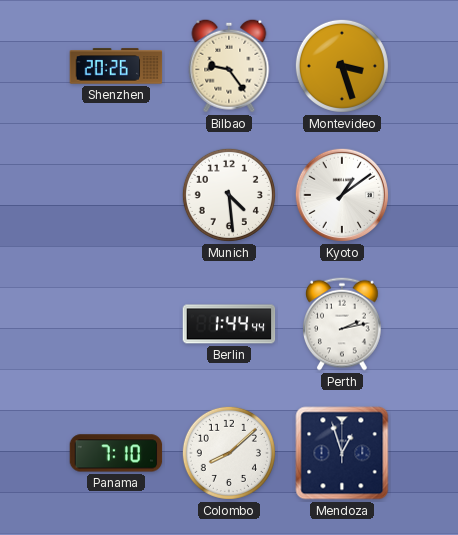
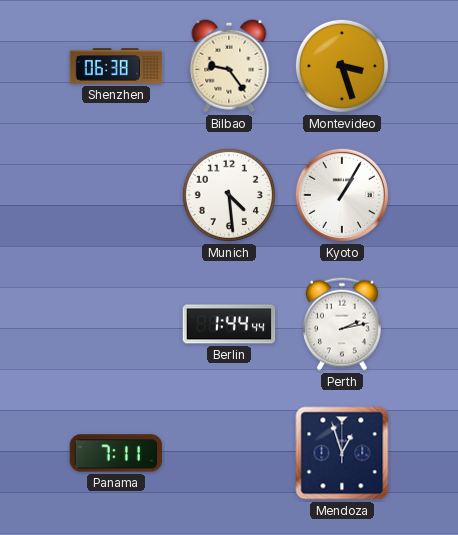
Shenzhen: 20:26 -> 06:38 (116, 66)
Kyoto: 1:09 -> 1:05 (342, 195)
Panama: 7:10 -> 7:11 (116, 453)
Colombo: 8:08 -> none (229, 453)
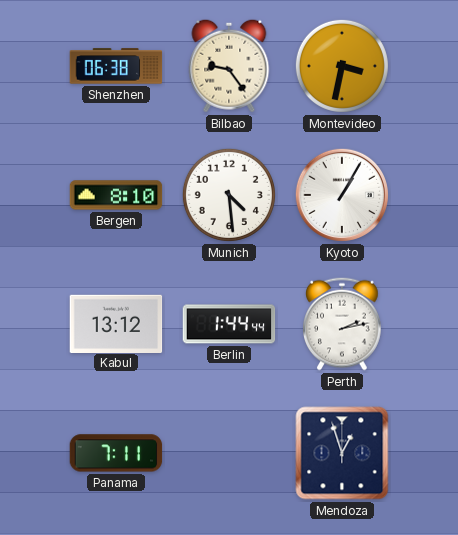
Montevideo: 3:27 -> 3:32 (342, 66)
Bergen: none -> 8:10 (116, 195)
Kabul: none -> 13:12 (116, 323)
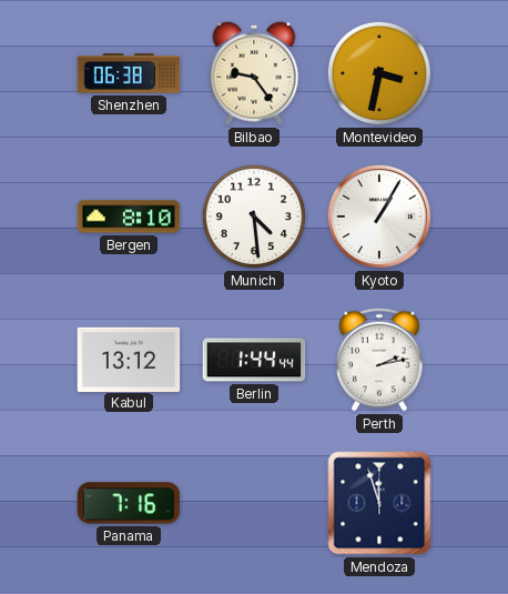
Panama: 7:11 -> 7:16 (129, 503)
Mendoza: 12:57 -> 11:57 (379, 503)
